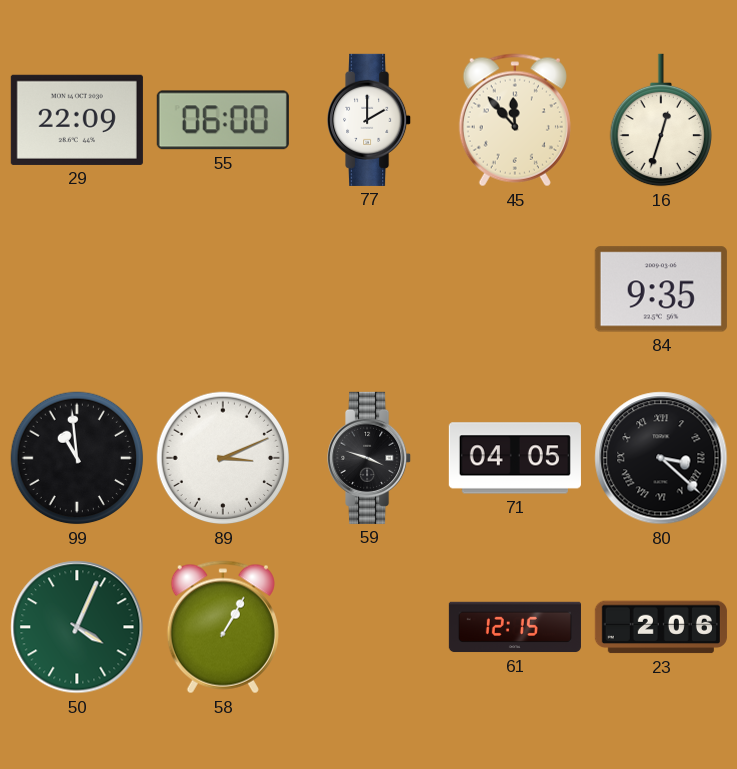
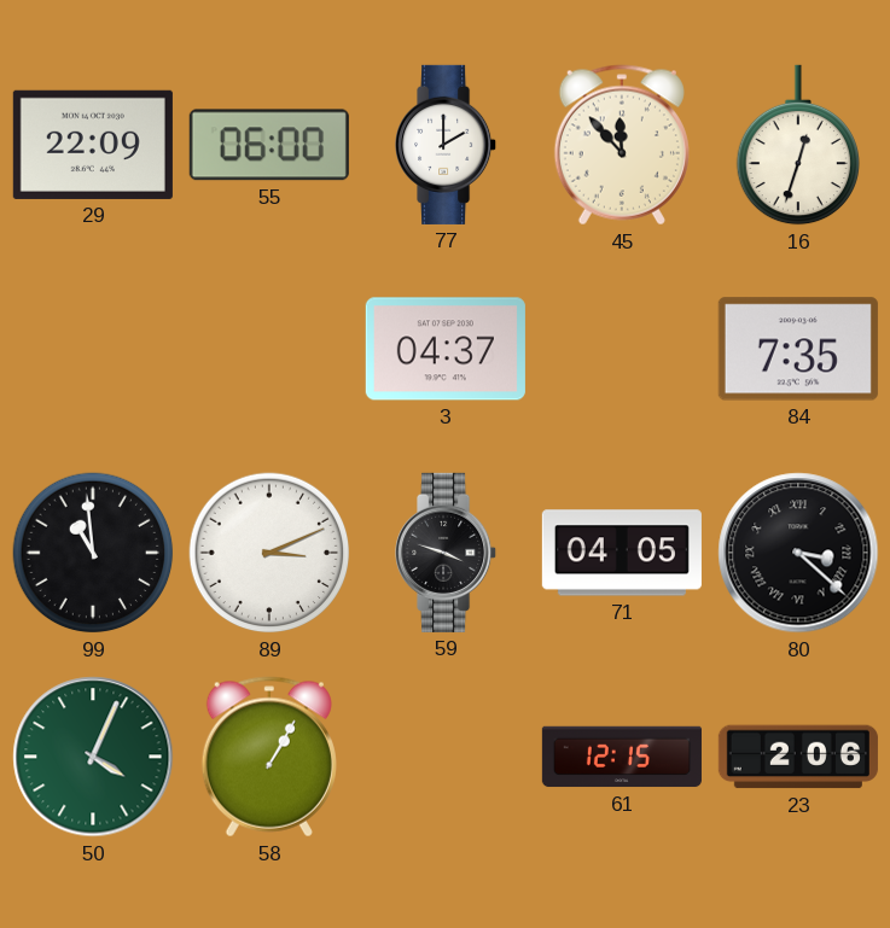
3: none -> 04:37 (446, 349)
84: 9:35 -> 7:35 (798, 349)
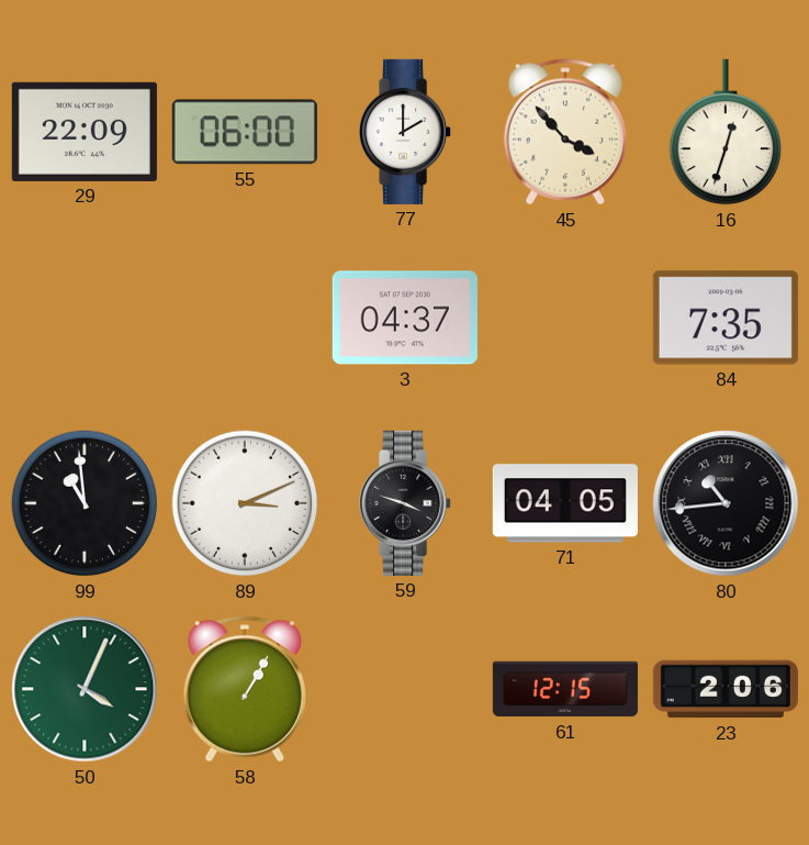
45: 11:53 -> 3:53 (565, 132)
80: 3:22 -> 10:44 (726, 503)
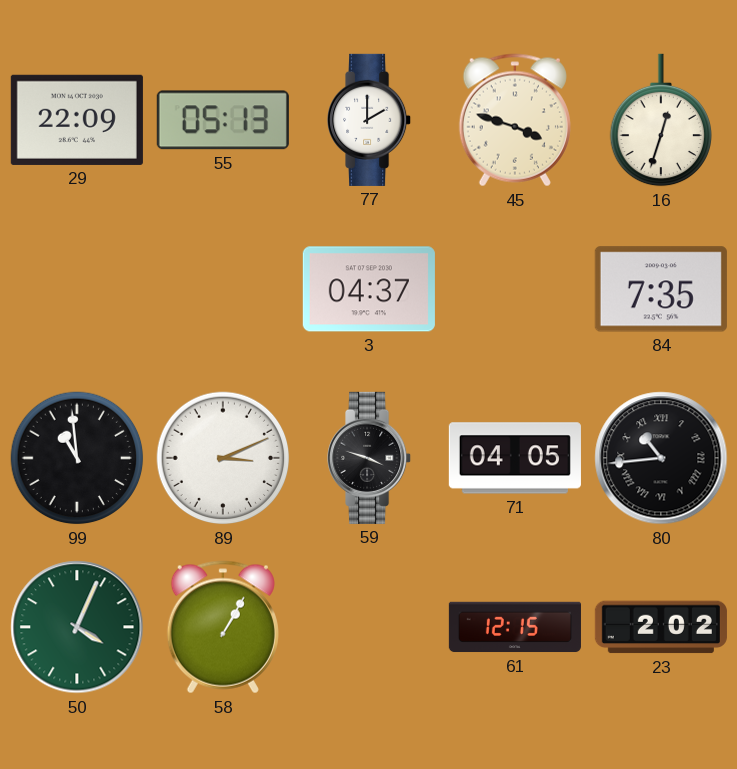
55: 06:00 -> 05:13 (223, 120)
45: 3:53 -> 3:48 (515, 120)
23: 2:06 -> 2:02 (661, 627)
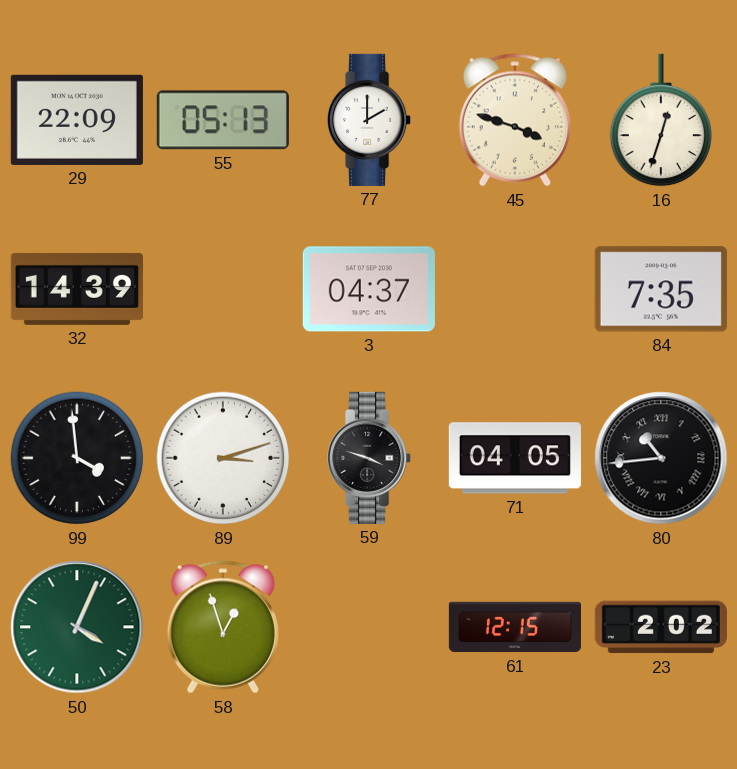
32: none -> 14:39 (77, 289)
99: 10:59 -> 3:59 (77, 458)
89: 3:11 -> 3:12 (223, 458)
58: 1:05 -> 12:57 (223, 627)
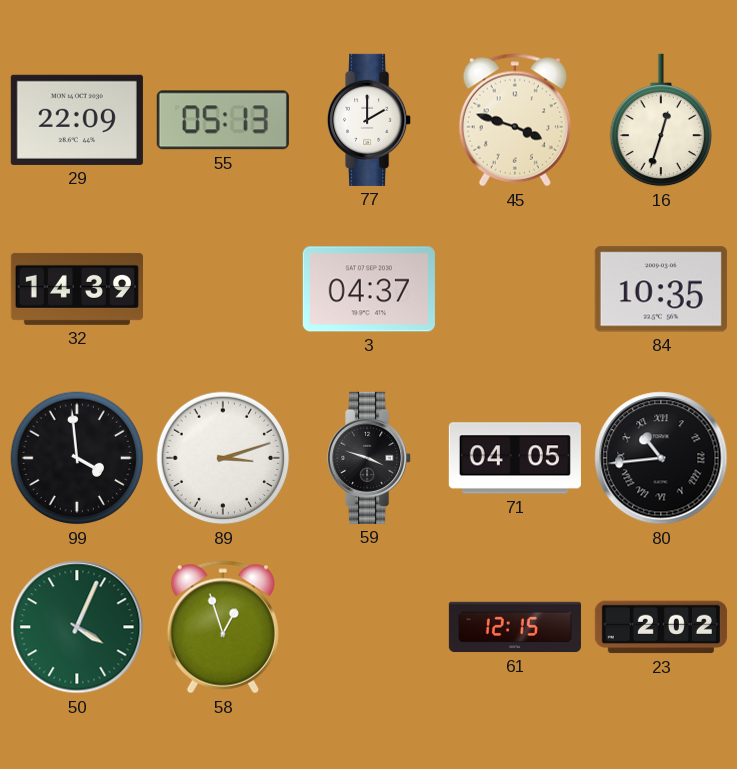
84: 7:35 -> 10:35 (661, 289)
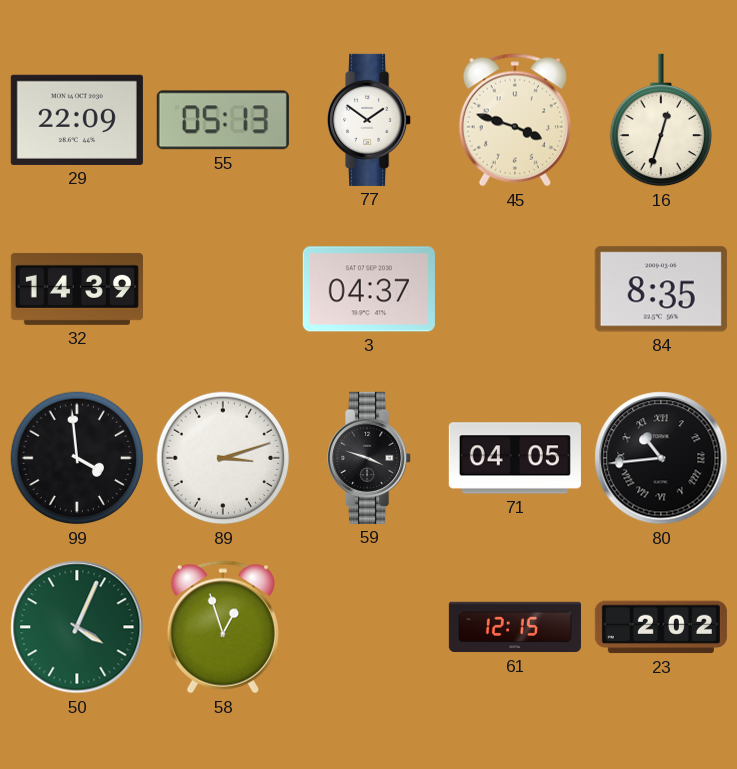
77: 2:00 -> 1:51 (370, 120)
84: 10:35 -> 8:35 (661, 289)
